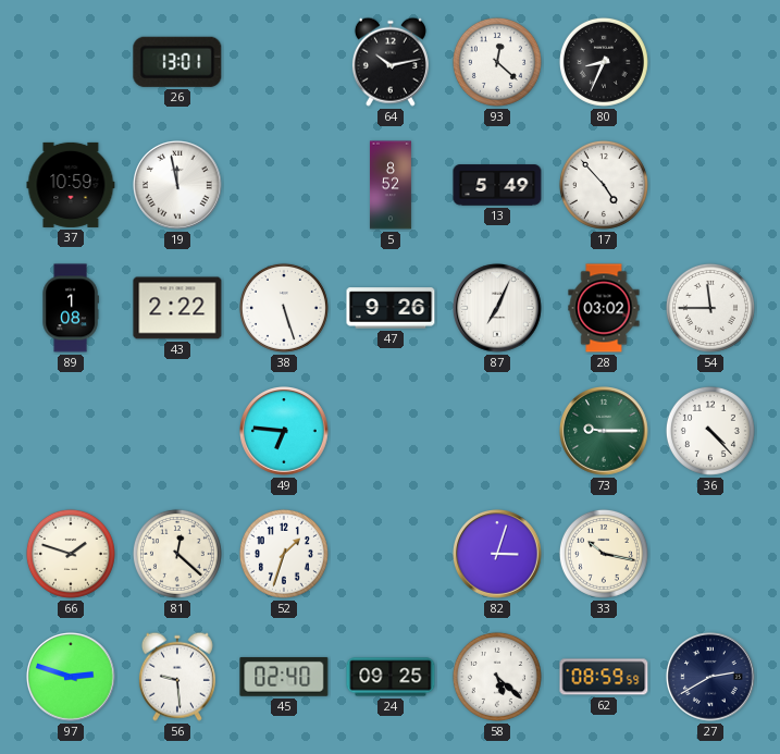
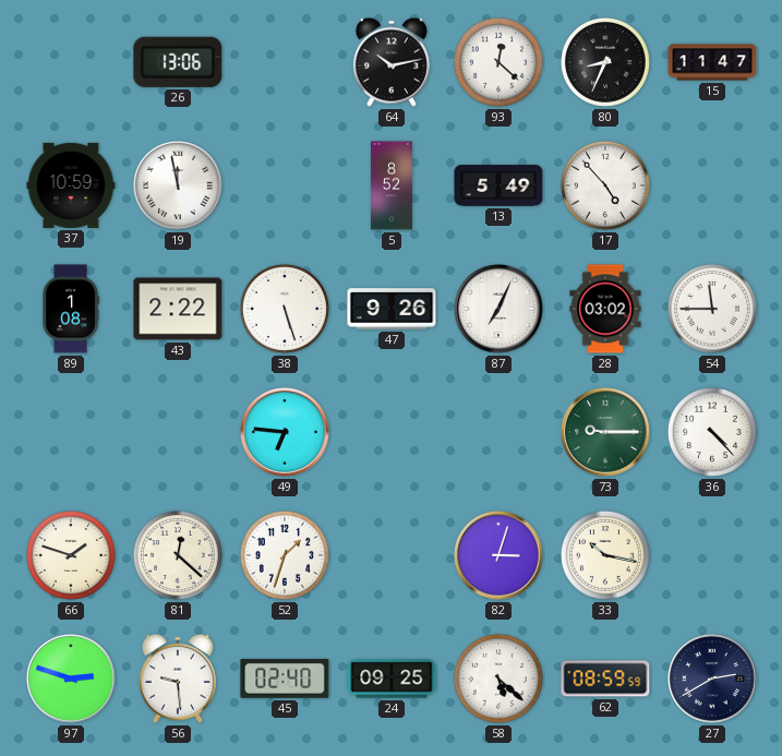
26: 13:01 -> 13:06 (178, 62)
15: none -> 11:47 (712, 62)
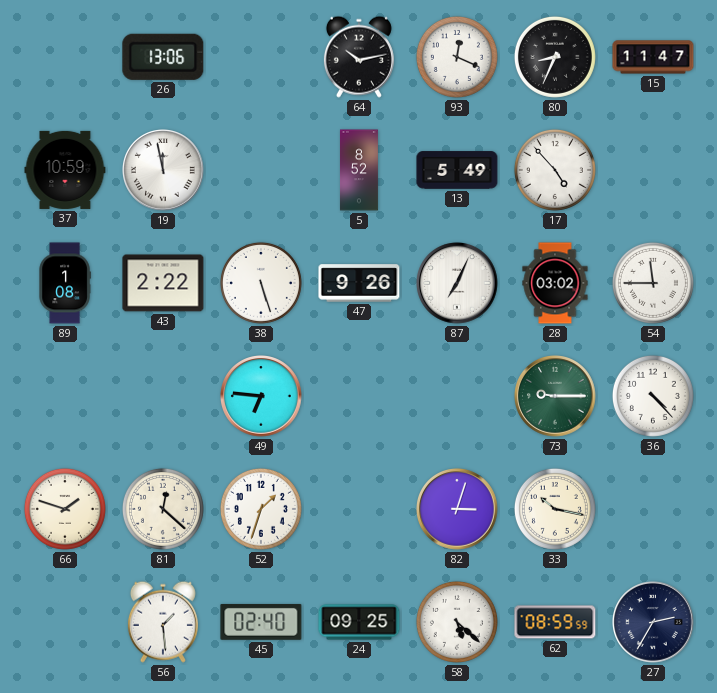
93: 12:22 -> 12:19 (457, 57)
97: 2:48 -> none (72, 680)
56: 9:29 -> 1:29 (163, 622)
27: 2:40 -> 2:35 (654, 623)
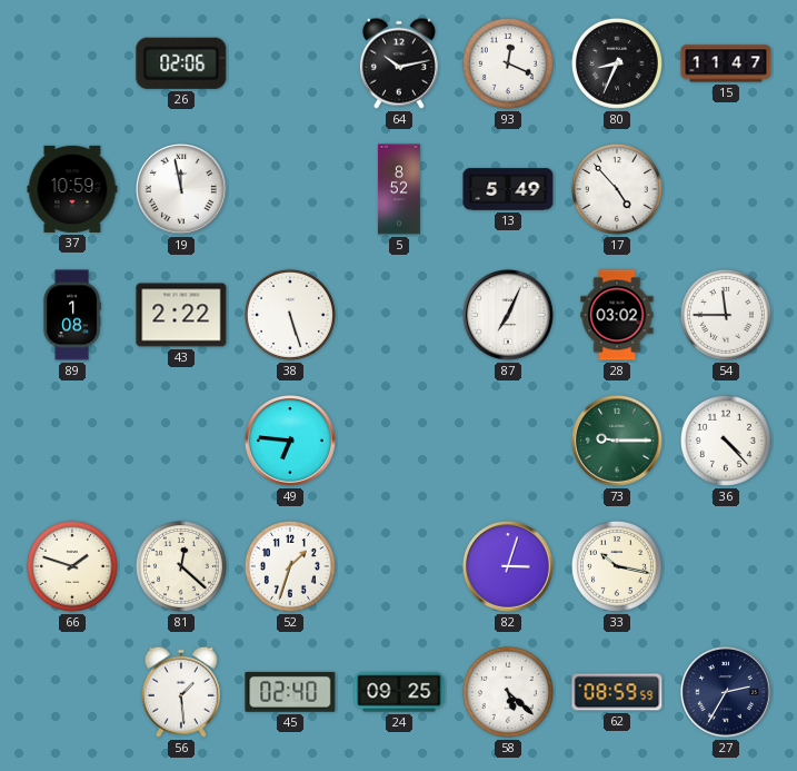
26: 13:06 -> 02:06 (181, 63)
47: 9:26 -> none (359, 283)
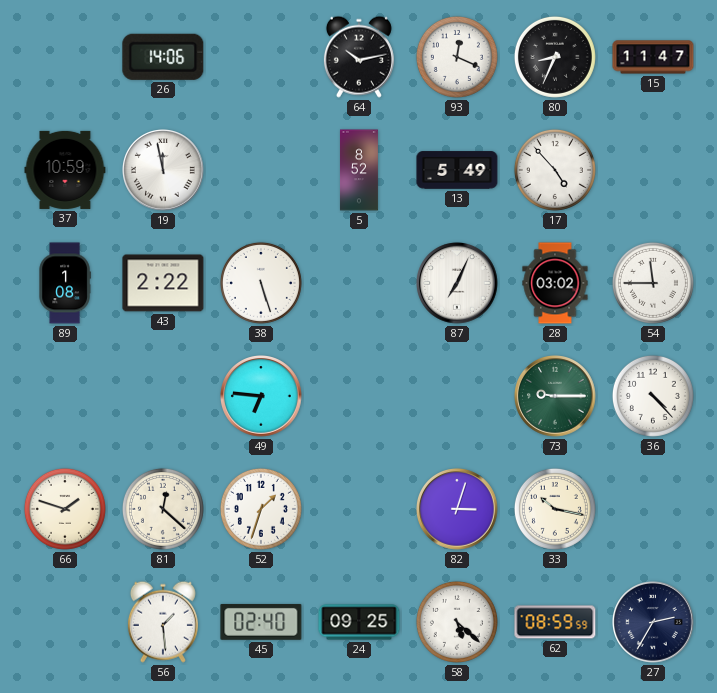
26: 02:06 -> 14:06 (163, 57)
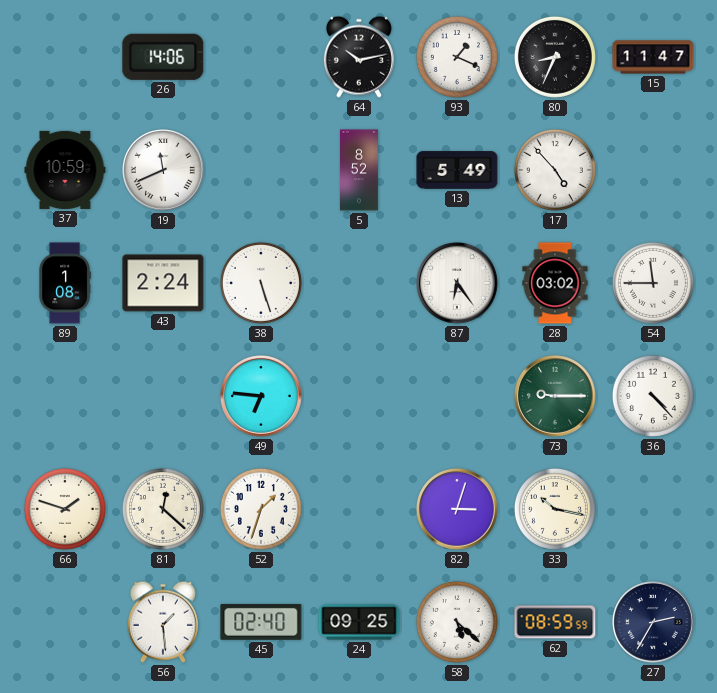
93: 12:19 -> 1:19 (457, 57)
19: 11:58 -> 11:41 (164, 171)
43: 2:22 -> 2:24 (163, 283)
87: 7:04 -> 6:24 (458, 284)
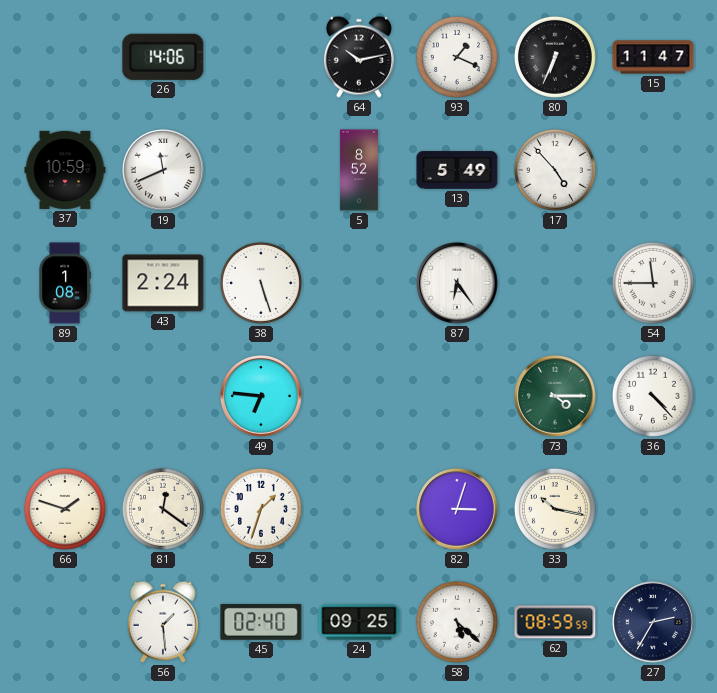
80: 8:34 -> 6:34 (555, 57)
28: 03:02 -> none (555, 283)
73: 9:15 -> 4:15 (556, 397)
81: 12:22 -> 12:21 (163, 509)
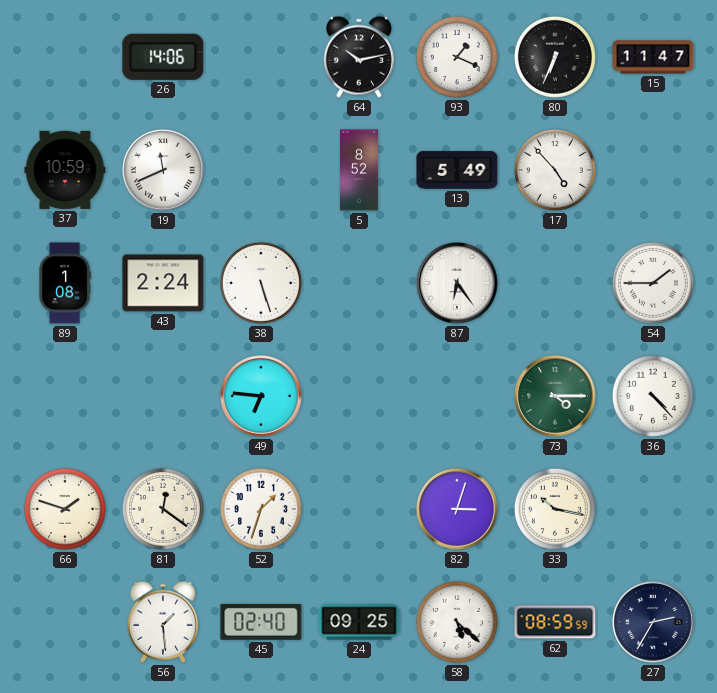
54: 11:45 -> 1:45 (653, 283)
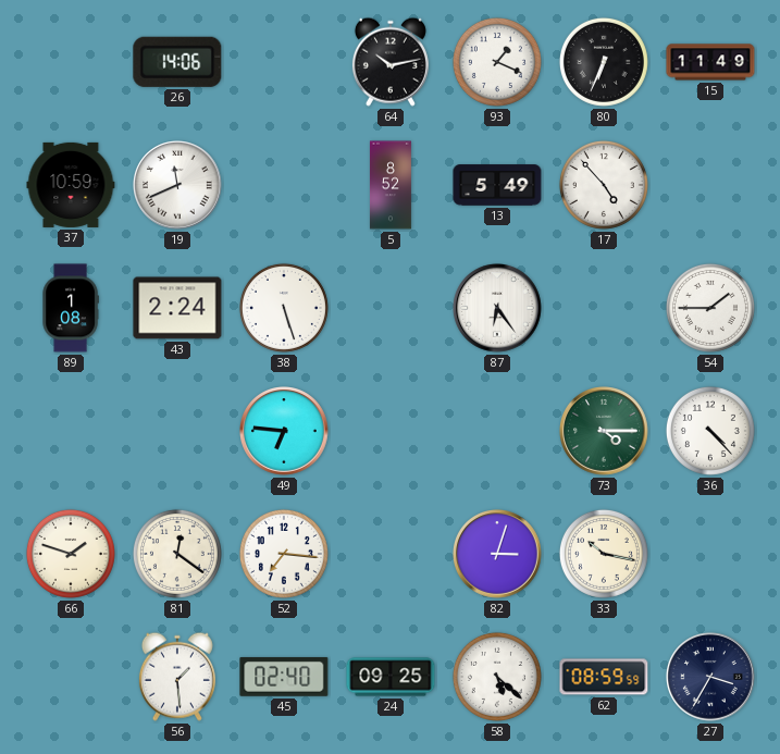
15: 11:47 -> 11:49 (710, 62)
52: 1:33 -> 7:16 (284, 554)
27: 2:35 -> 3:35 (711, 678)
